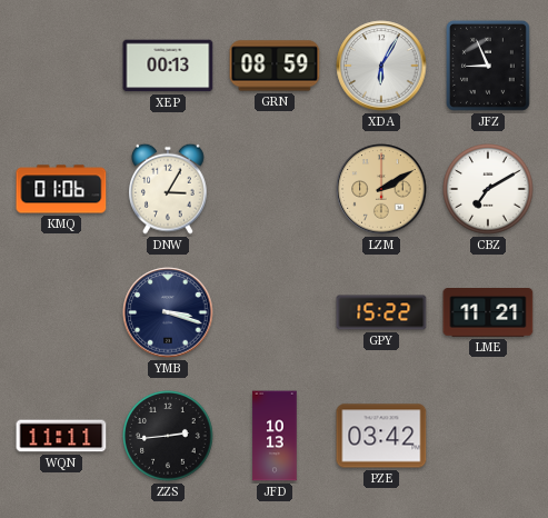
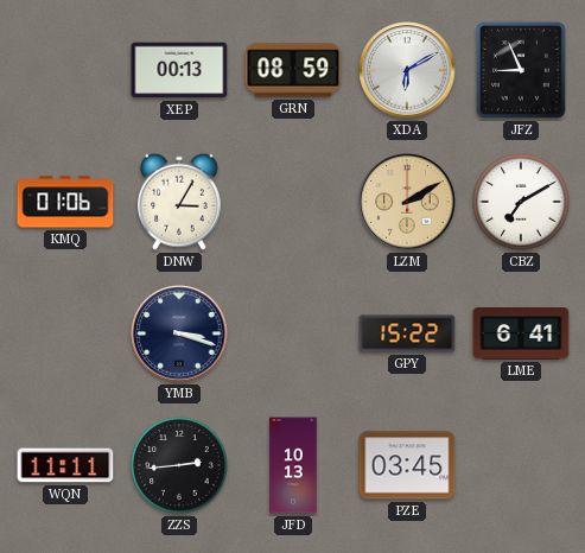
XDA: 6:05 -> 6:10 (407, 70)
LME: 11:21 -> 6:41 (521, 335)
PZE: 03:42 -> 03:45 (407, 465)
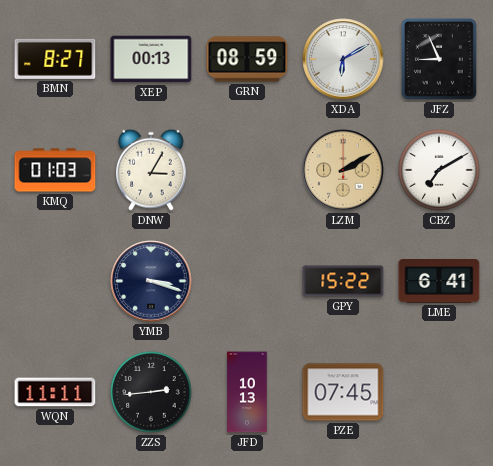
BMN: none -> 8:27 (55, 59)
KMQ: 01:06 -> 01:03 (55, 170)
PZE: 03:45 -> 07:45 (343, 392)
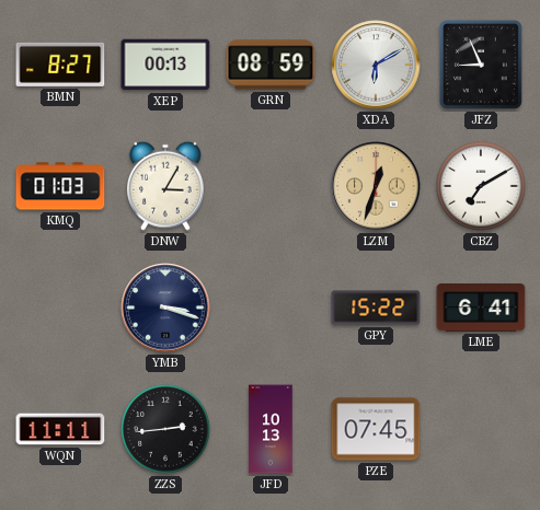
LZM: 2:10 -> 12:33 (376, 186)
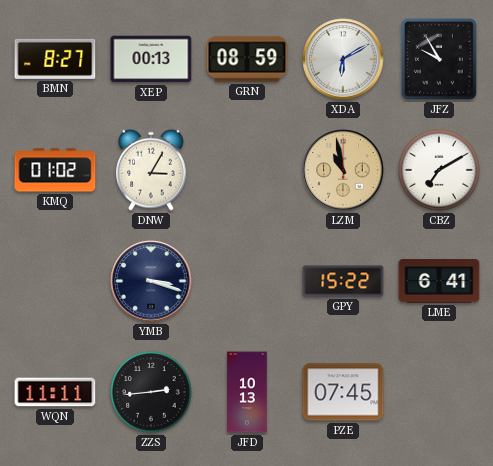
JFZ: 8:56 -> 9:55 (439, 59)
KMQ: 01:03 -> 01:02 (55, 170)
LZM: 12:33 -> 10:58 (343, 170)
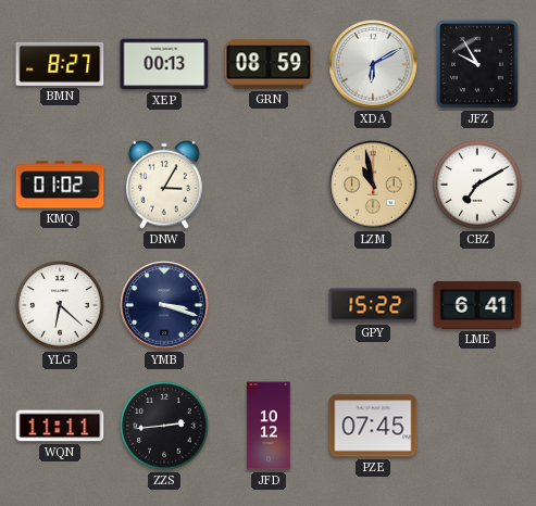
YLG: none -> 6:22 (60, 305)
JFD: 10:13 -> 10:12 (269, 426)
